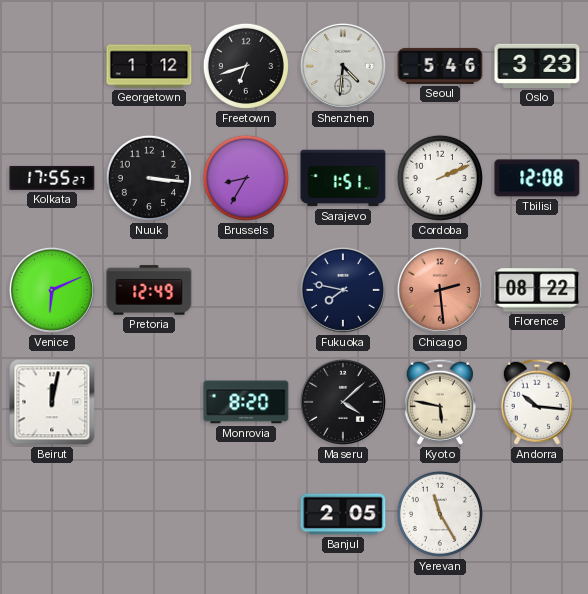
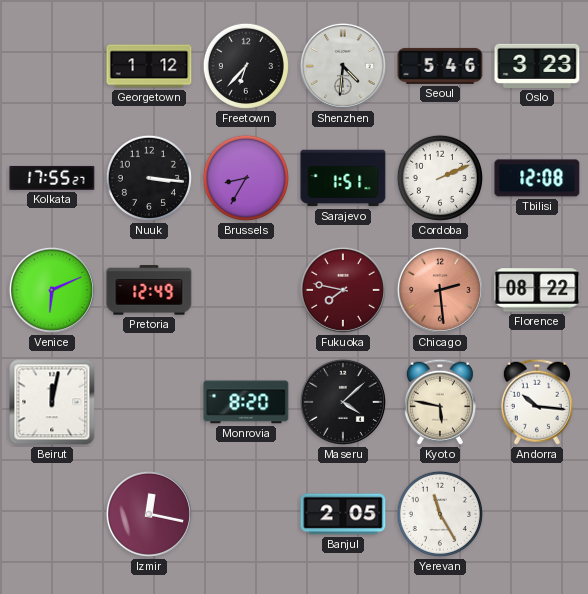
Freetown: 6:42 -> 6:37 (246, 66)
Fukuoka dial: navy -> burgundy (343, 290)
Izmir: none -> 12:17 (149, 514)
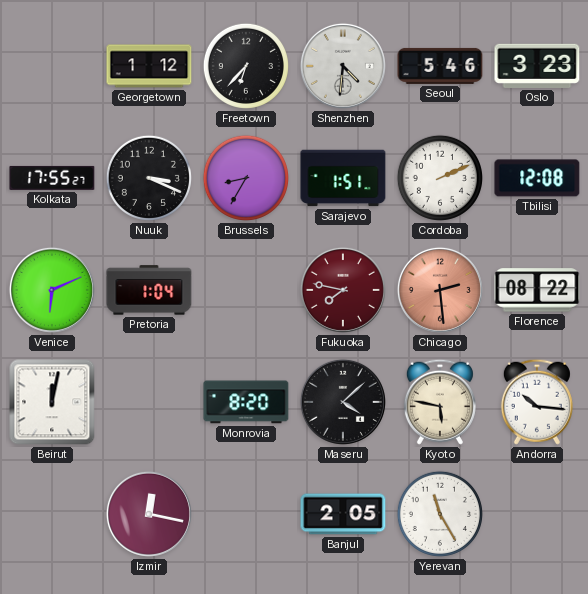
Nuuk: 3:16 -> 3:19 (149, 178)
Pretoria: 12:49 -> 1:04 (149, 290)
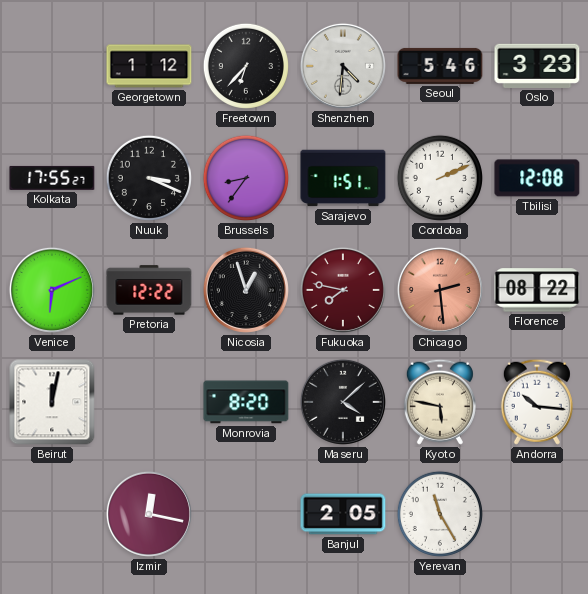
Brussels: 8:35 -> 8:36 (246, 178)
Pretoria: 1:04 -> 12:22 (149, 290)
Nicosia: none -> 12:57 (246, 290)
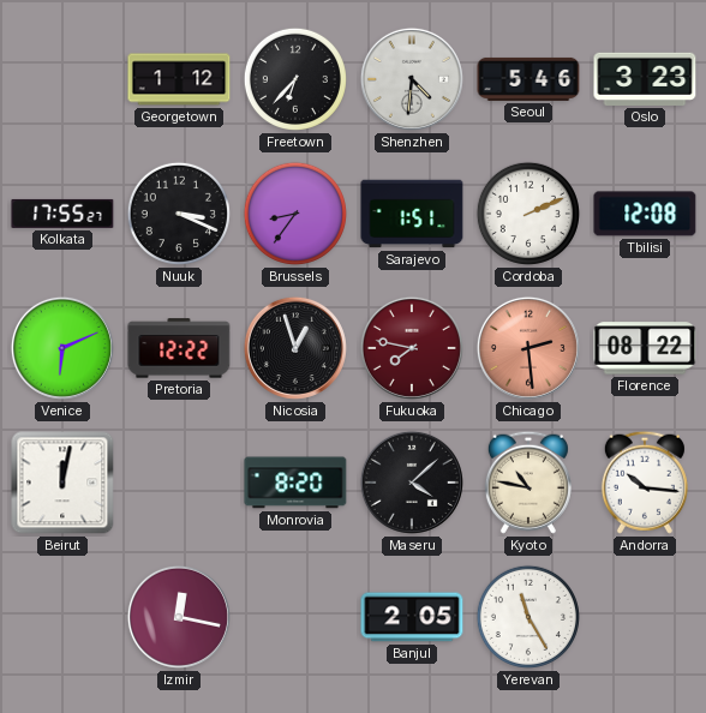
Kyoto: 5:47 -> 10:47 (528, 483)
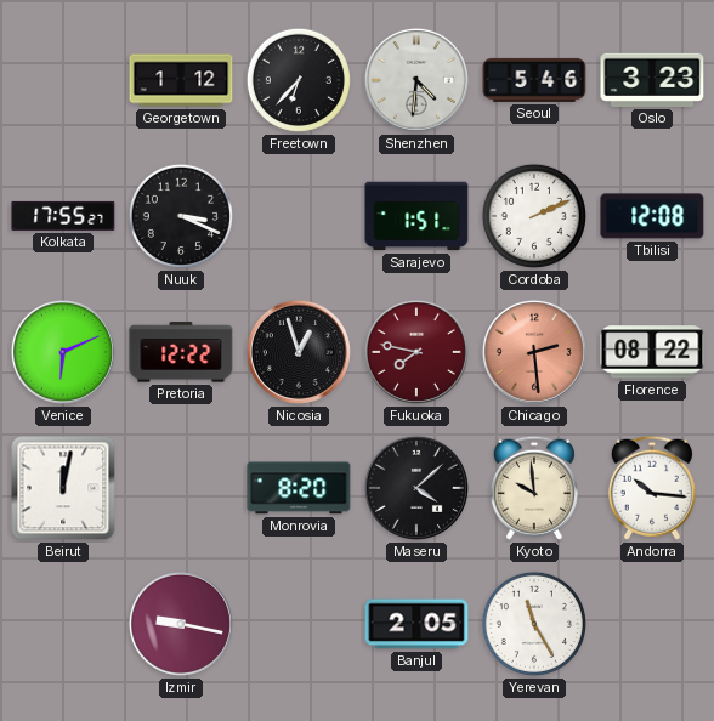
Brussels: 8:36 -> none (295, 214)
Kyoto: 10:47 -> 9:59 (534, 488)
Izmir: 12:17 -> 9:17 (181, 624)
